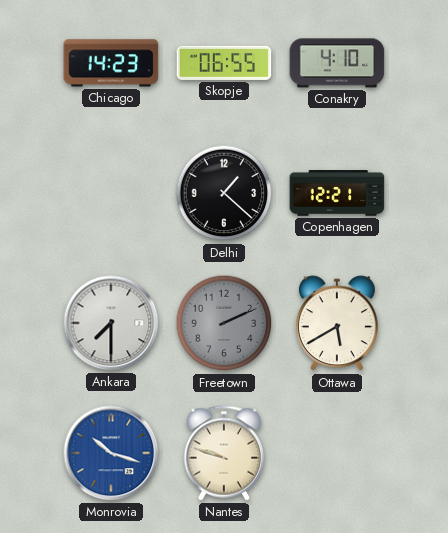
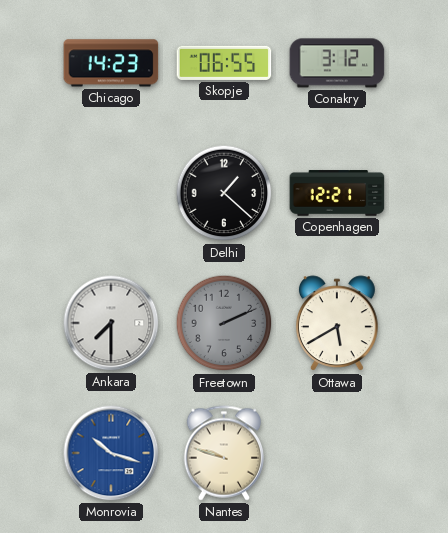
Conakry: 4:10 -> 3:12 (337, 63)
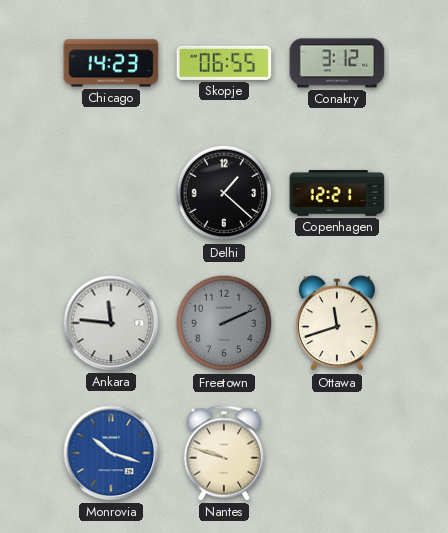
Ankara: 7:30 -> 11:46 (111, 323)
Ottawa: 5:40 -> 11:42 (337, 324)
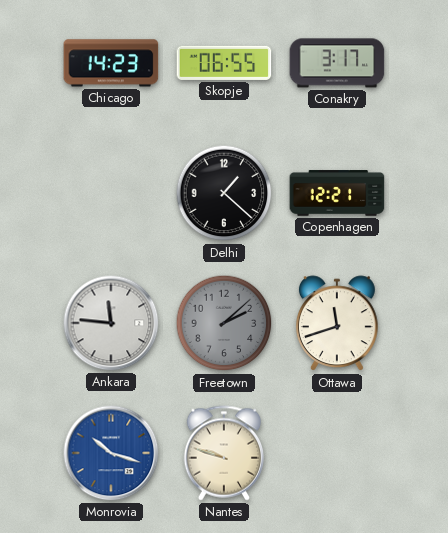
Conakry: 3:12 -> 3:17 (337, 63)
Freetown: 2:11 -> 2:08 (224, 323)
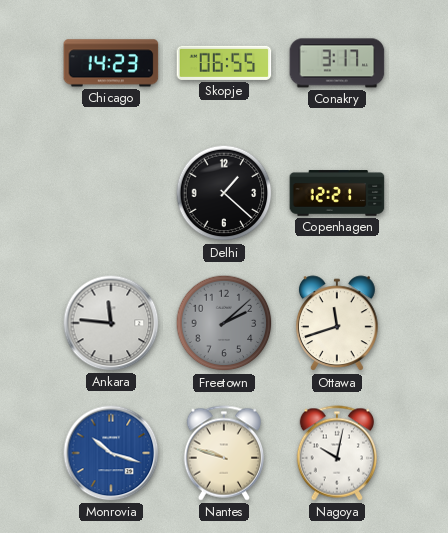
Nagoya: none -> 10:02 (336, 453)
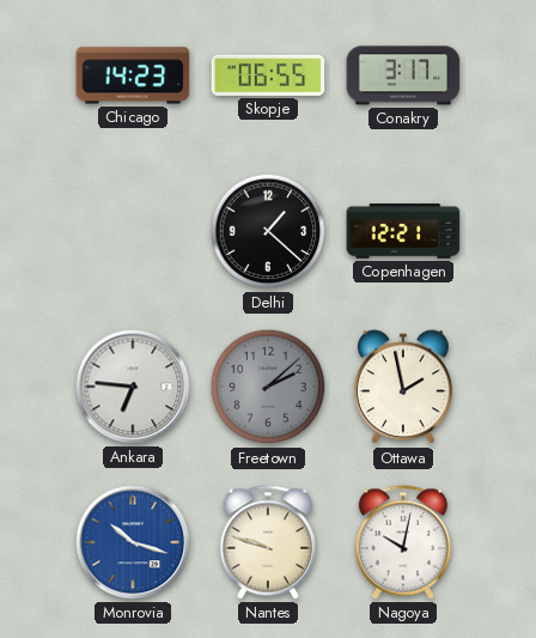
Ankara: 11:46 -> 6:46 (133, 387)
Ottawa: 11:42 -> 1:58 (403, 388)
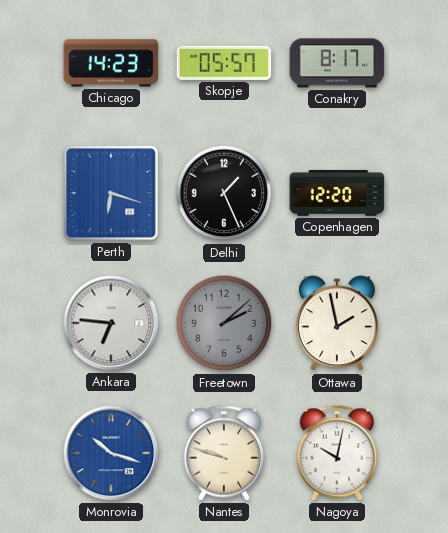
Skopje: 06:55 -> 05:57 (224, 63)
Conakry: 3:17 -> 8:17 (337, 63)
Perth: none -> 6:18 (111, 193)
Delhi: 1:22 -> 1:26 (224, 193)
Copenhagen: 12:21 -> 12:20 (337, 193)
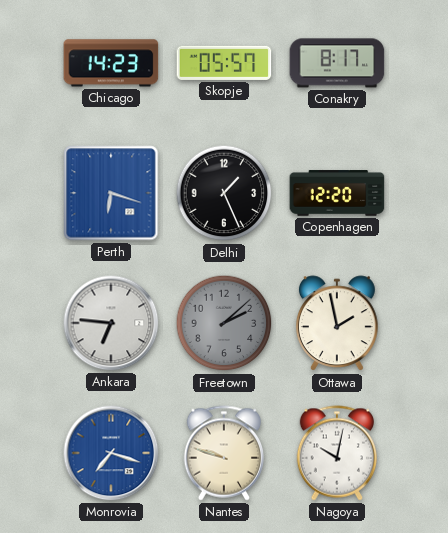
Monrovia: 10:18 -> 7:18 (111, 453)
